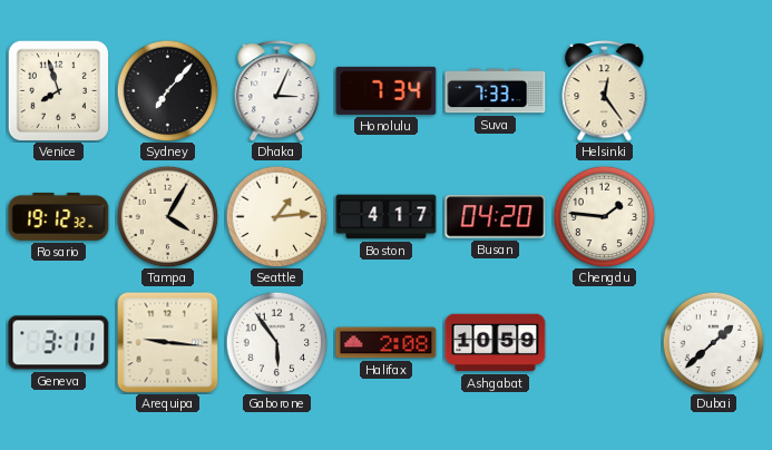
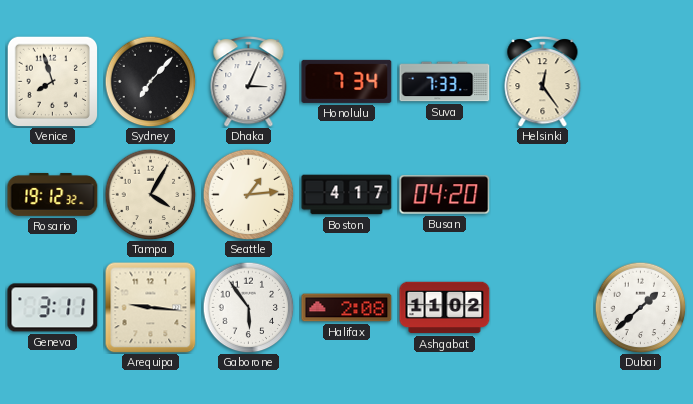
Chengdu: 1:46 -> none (604, 216)
Ashgabat: 10:59 -> 11:02 (445, 308)
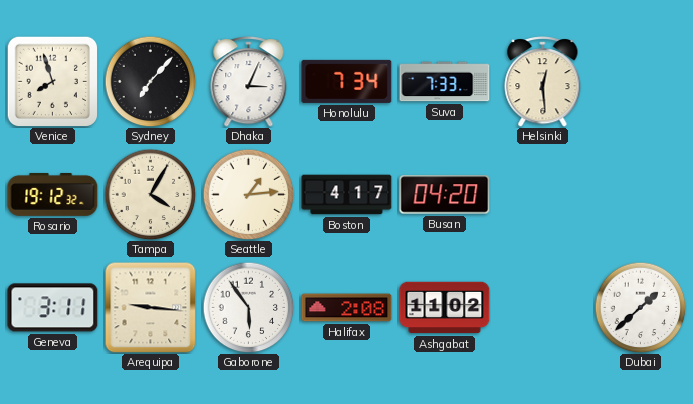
Helsinki: 12:24 -> 12:29 (543, 82)
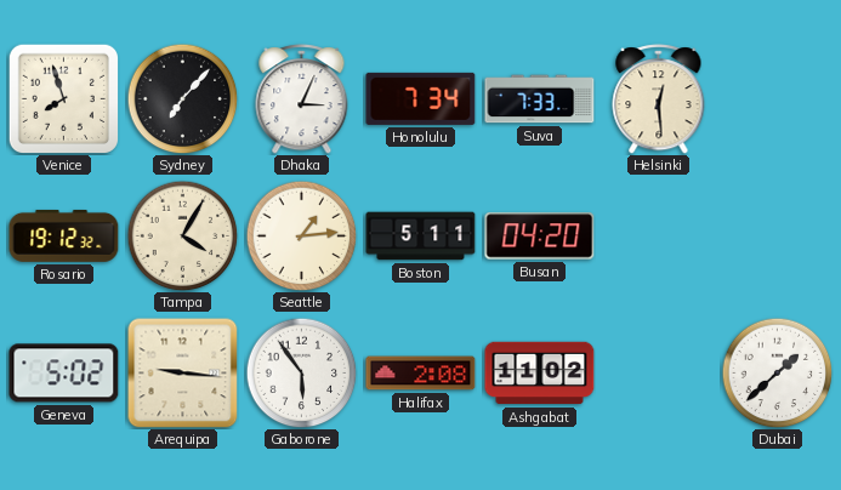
Boston: 4:17 -> 5:11 (421, 237)
Geneva: 3:11 -> 5:02 (64, 374)
